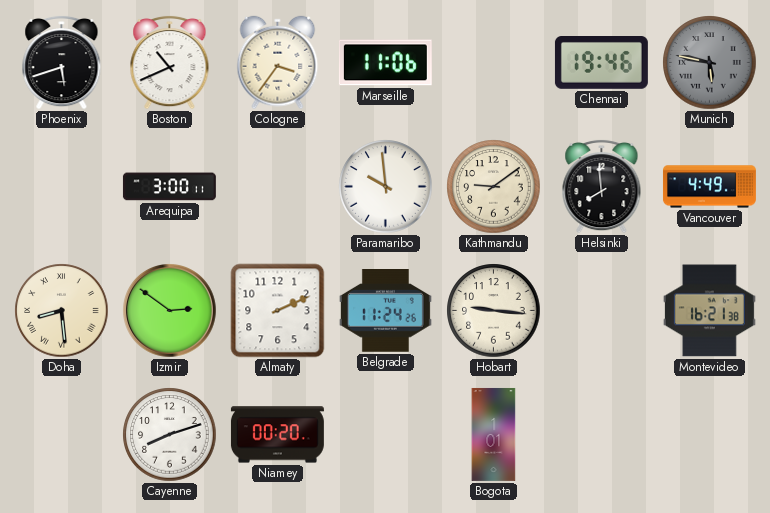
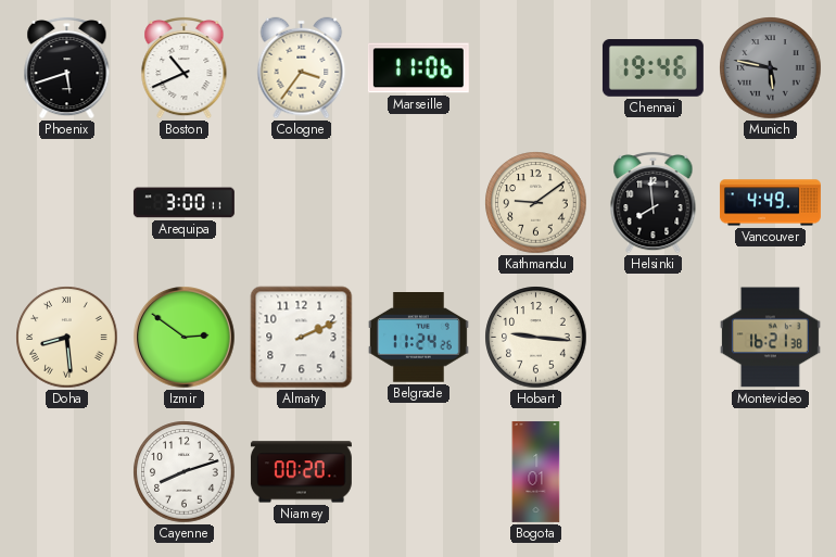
Paramaribo: 9:59 -> none (386, 187)
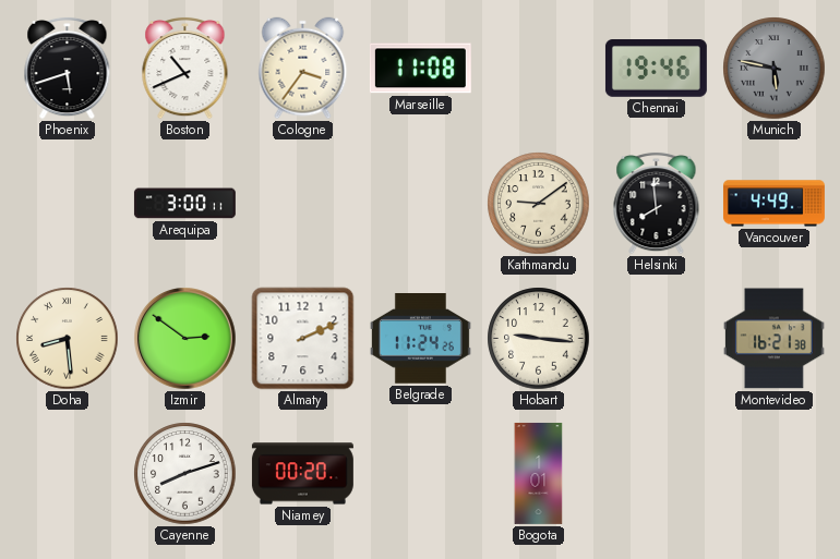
Marseille: 11:06 -> 11:08 (420, 69)
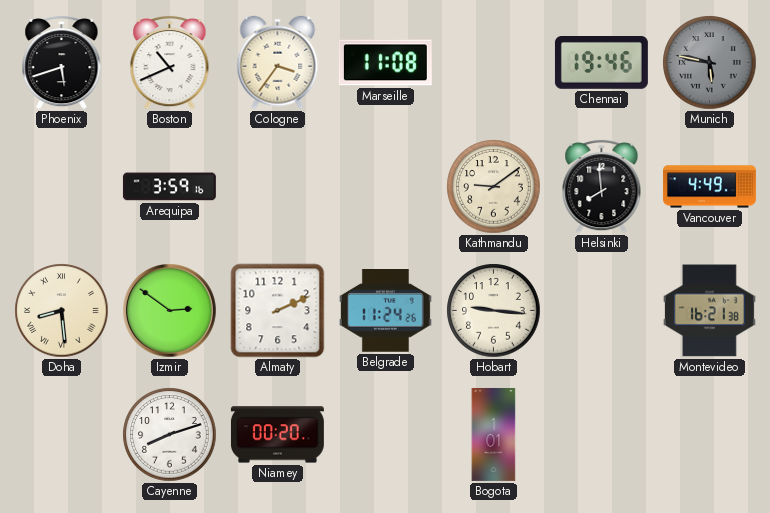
Arequipa: 3:00 -> 3:59 (169, 187)
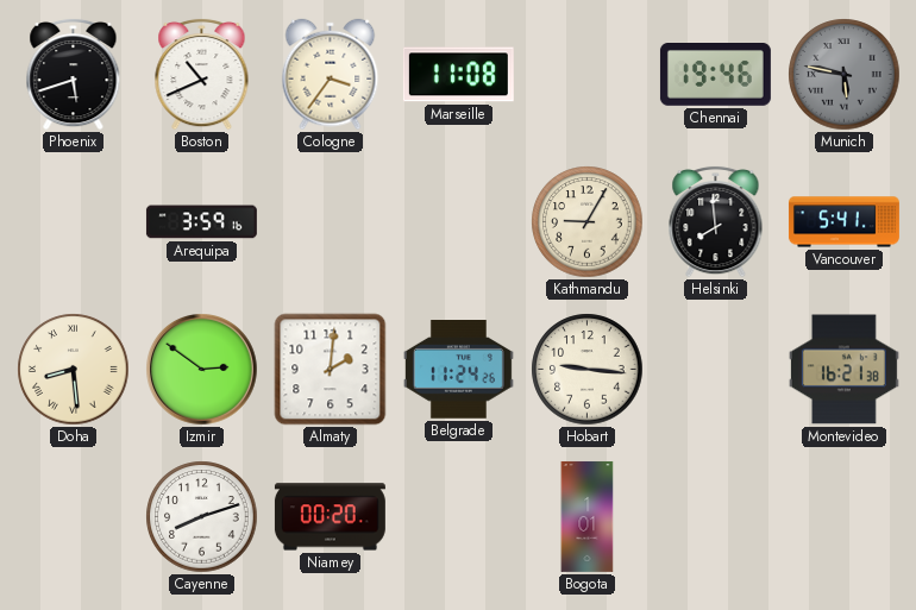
Kathmandu: 9:09 -> 9:05 (588, 222)
Vancouver: 4:49 -> 5:41 (843, 222)
Almaty: 2:11 -> 2:01 (331, 370)
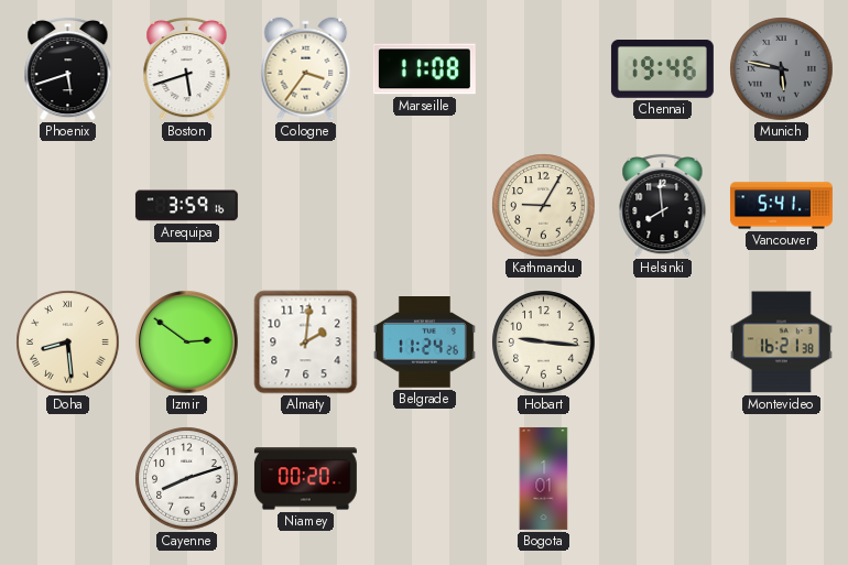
Boston: 10:41 -> 5:42 (187, 68)
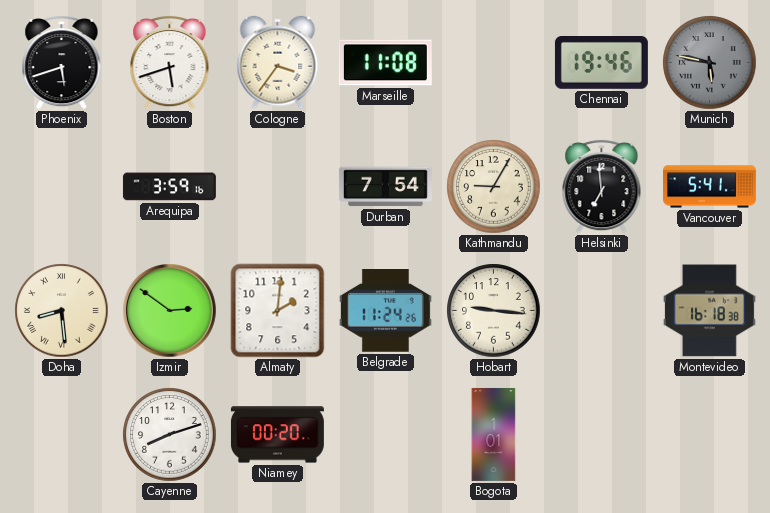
Durban: none -> 7:54 (385, 187)
Helsinki: 7:59 -> 6:59 (602, 186)
Montevideo: 16:21 -> 16:18 (709, 311)
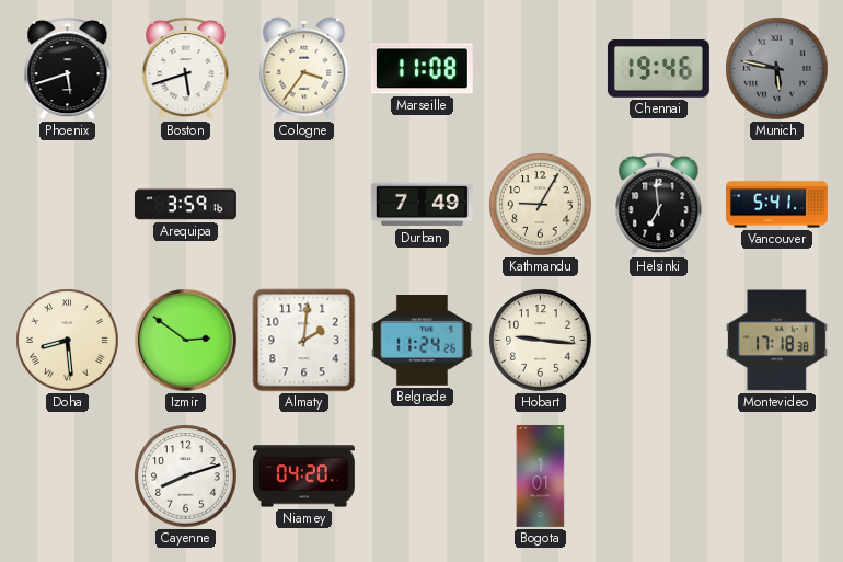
Durban: 7:54 -> 7:49 (422, 205)
Montevideo: 16:18 -> 17:18 (776, 341)
Niamey: 00:20 -> 04:20 (303, 477)
